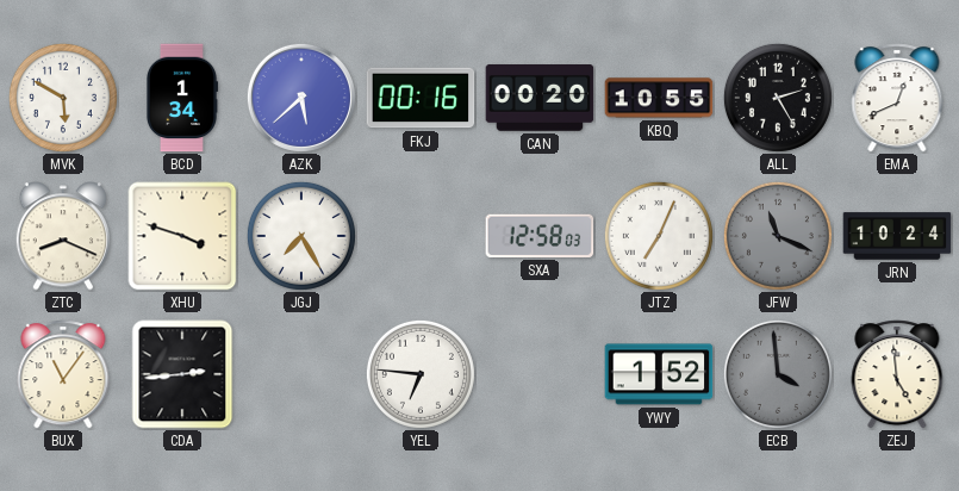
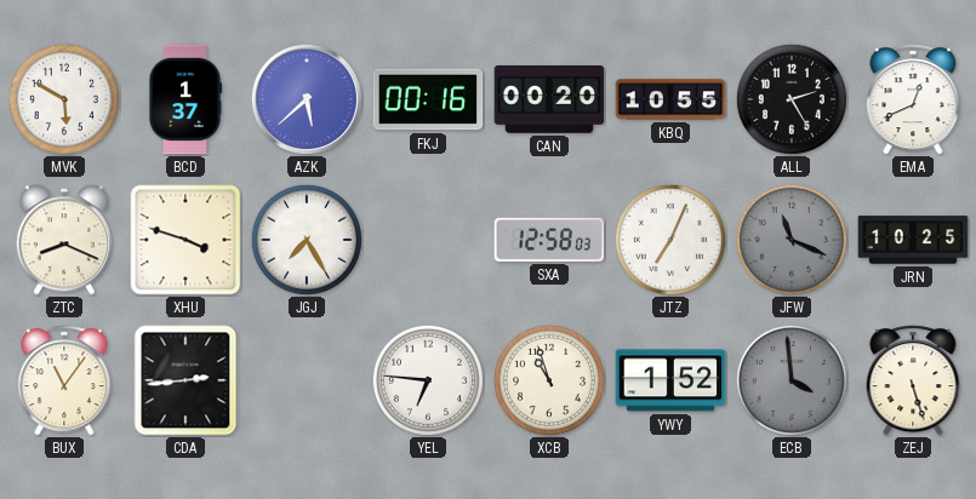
BCD: 1:34 -> 1:37 (184, 99)
JRN: 10:24 -> 10:25 (913, 240)
XCB: none -> 10:57 (549, 380)
ZEJ: 4:59 -> 5:27 (913, 380)
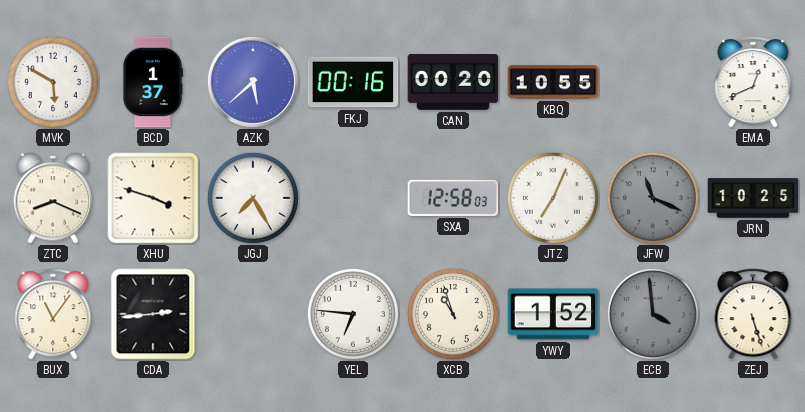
ALL: 2:25 -> none (792, 99)
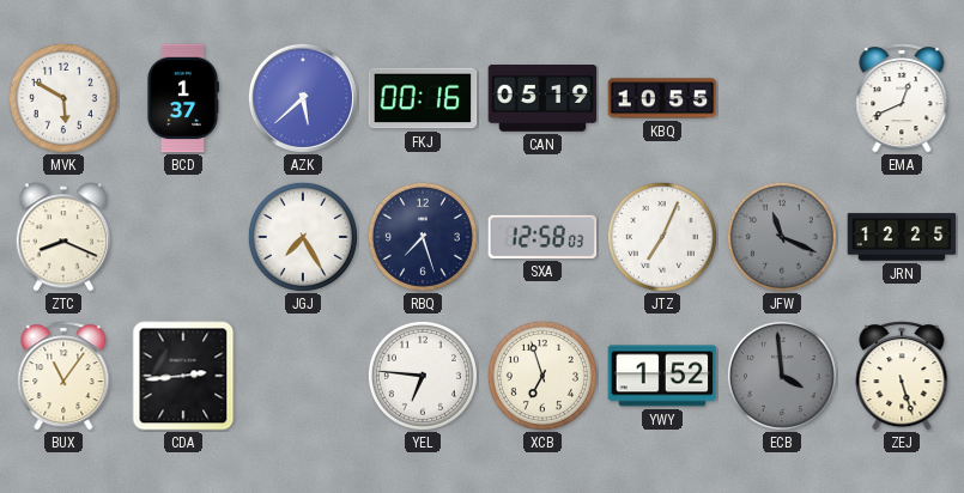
CAN: 00:20 -> 05:19 (542, 99)
XHU: 3:48 -> none (153, 198)
RBQ: none -> 7:27 (423, 237)
JRN: 10:25 -> 12:25 (902, 237)
XCB: 10:57 -> 6:57 (542, 376)
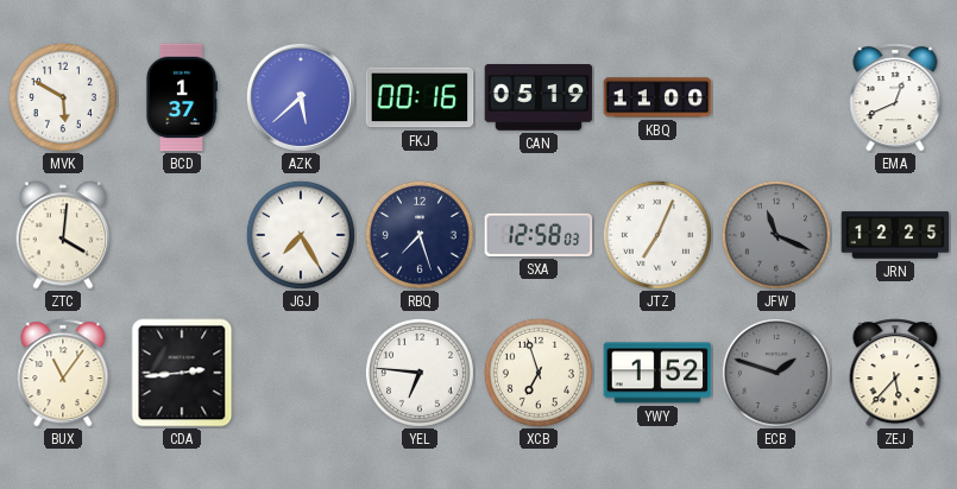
KBQ: 10:55 -> 11:00 (657, 97)
ZTC: 8:19 -> 4:01 (62, 235)
ECB: 3:59 -> 1:48 (776, 373)
ZEJ: 5:27 -> 5:37 (895, 373)
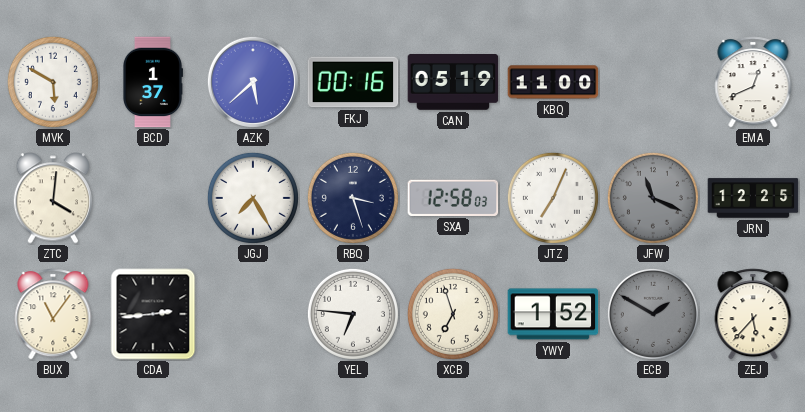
RBQ: 7:27 -> 3:27 (353, 198)
ECB: 1:48 -> 1:50 (653, 314)
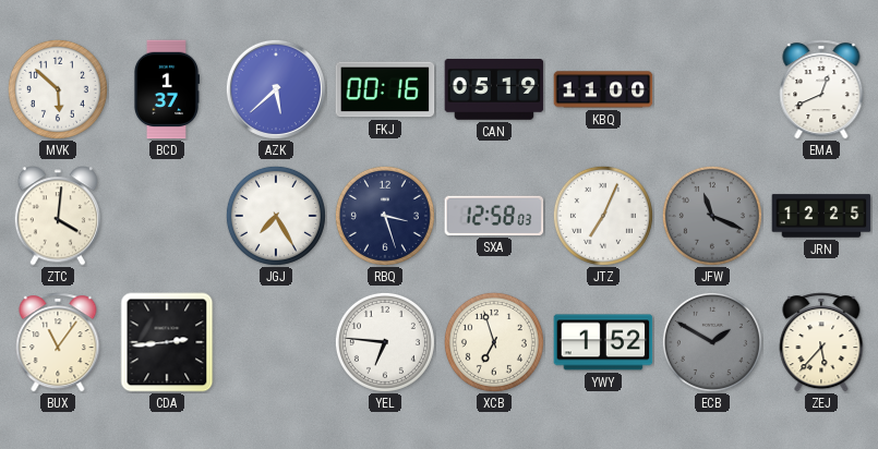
MVK: 5:50 -> 5:52 (58, 89)
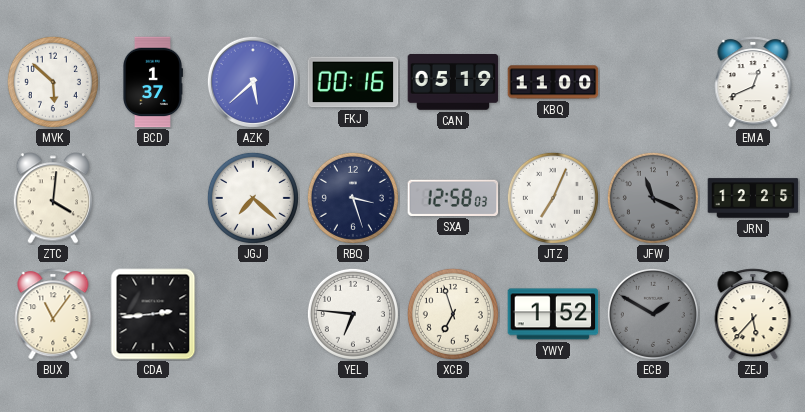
JGJ: 7:25 -> 7:22 (253, 198)
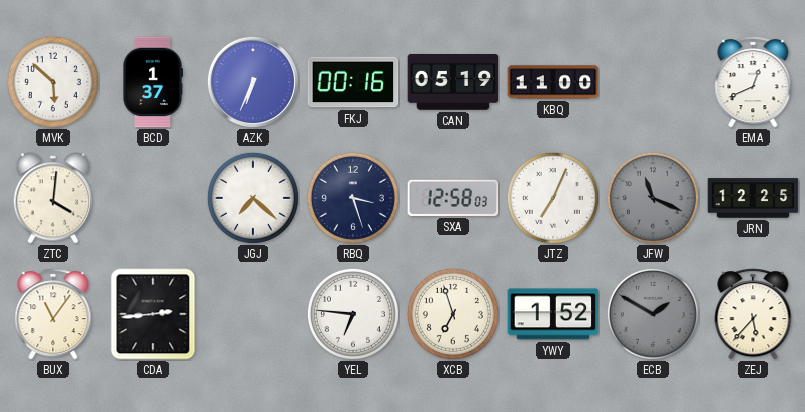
AZK: 5:38 -> 6:34 (253, 82)
